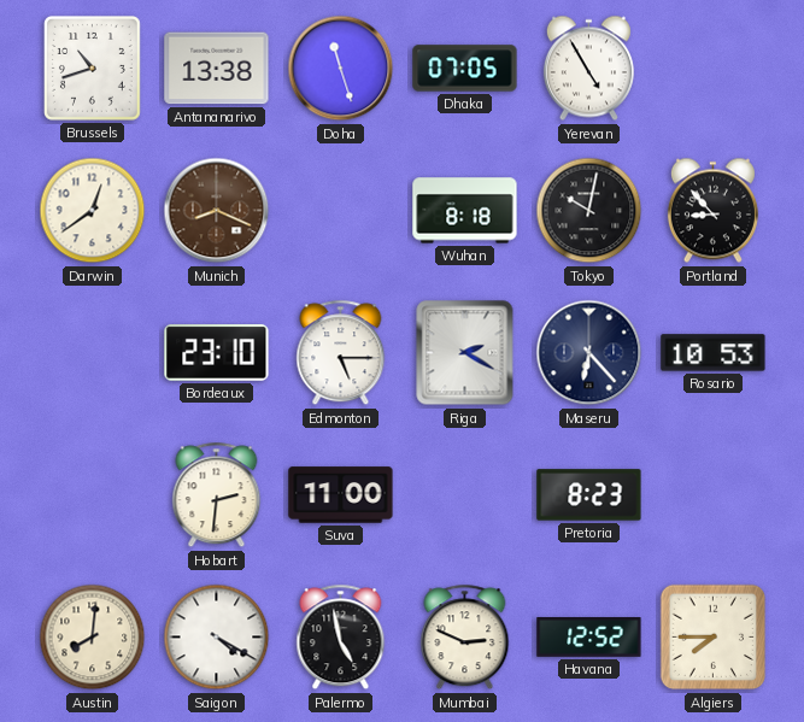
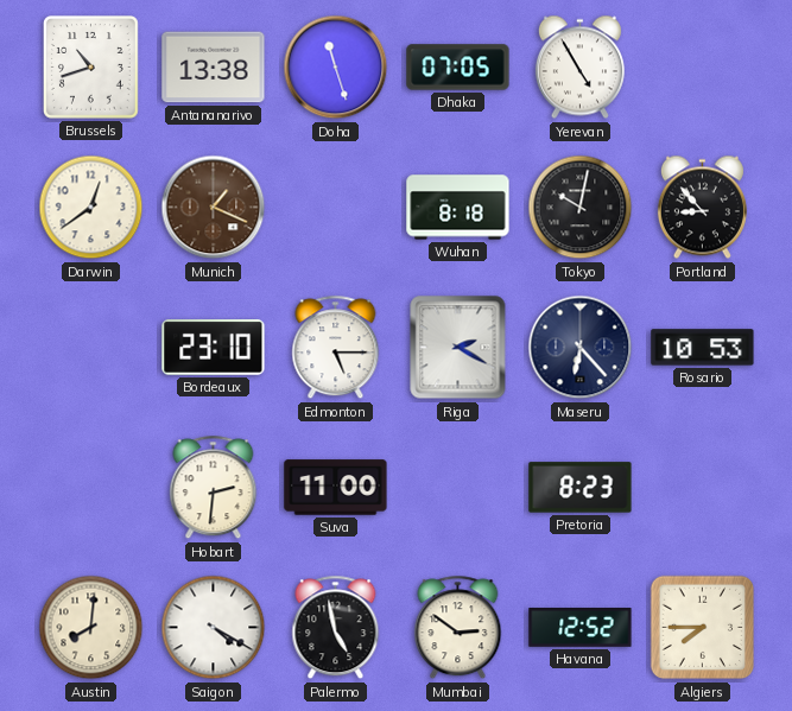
Munich: 8:19 -> 1:19 (214, 208)
Mumbai: 2:49 -> 2:51 (458, 628)
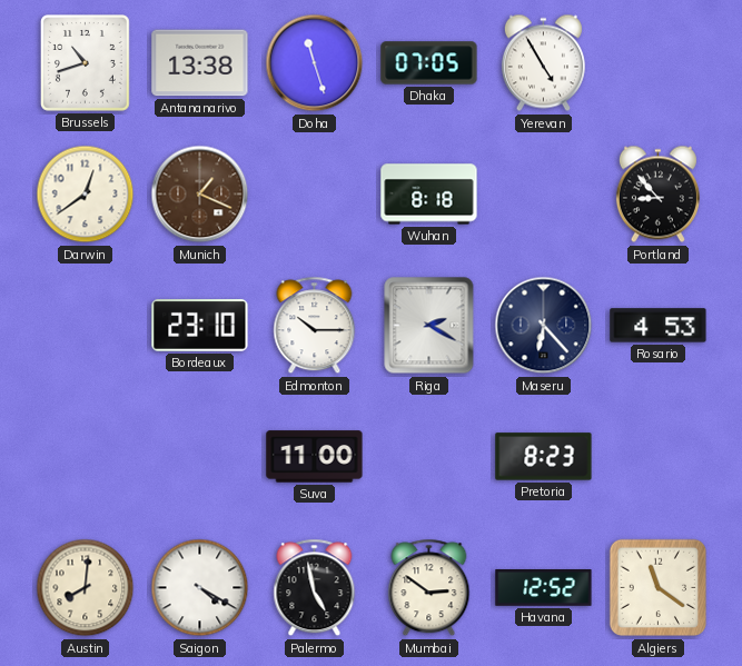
Tokyo: 10:02 -> none (581, 208)
Edmonton: 5:15 -> 10:15 (315, 326)
Rosario: 10:53 -> 4:53 (659, 326)
Hobart: 2:31 -> none (214, 488)
Algiers: 7:45 -> 11:21 (659, 588)
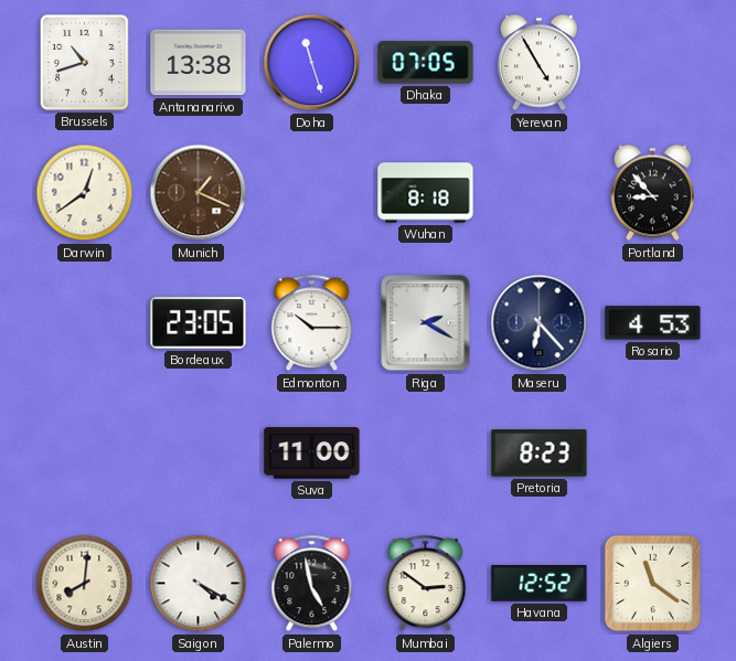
Bordeaux: 23:10 -> 23:05 (199, 323)
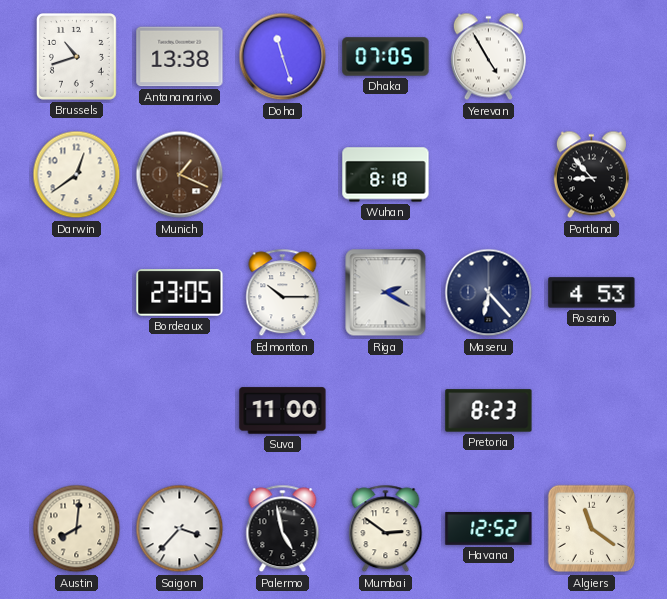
Saigon: 4:20 -> 3:37 (180, 529)
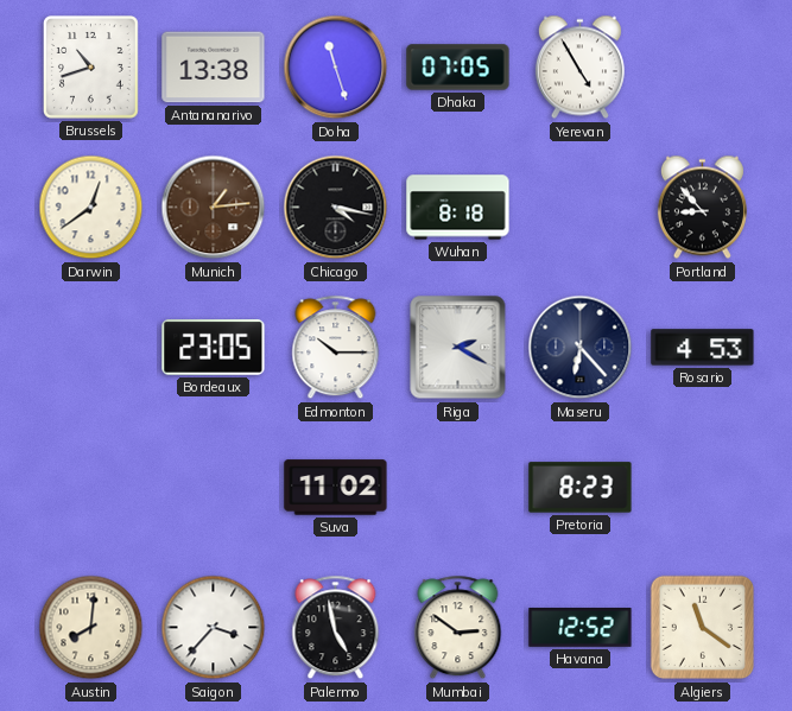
Munich: 1:19 -> 1:14 (214, 208)
Chicago: none -> 4:17 (336, 208)
Suva: 11:00 -> 11:02 (336, 488)
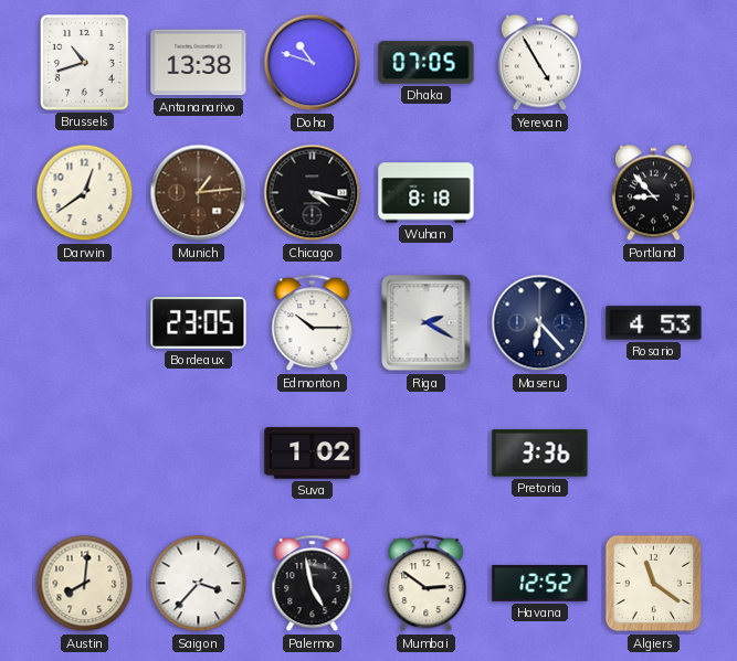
Doha: 11:27 -> 10:48 (313, 63)
Suva: 11:02 -> 1:02 (313, 454)
Pretoria: 8:23 -> 3:36 (540, 454)
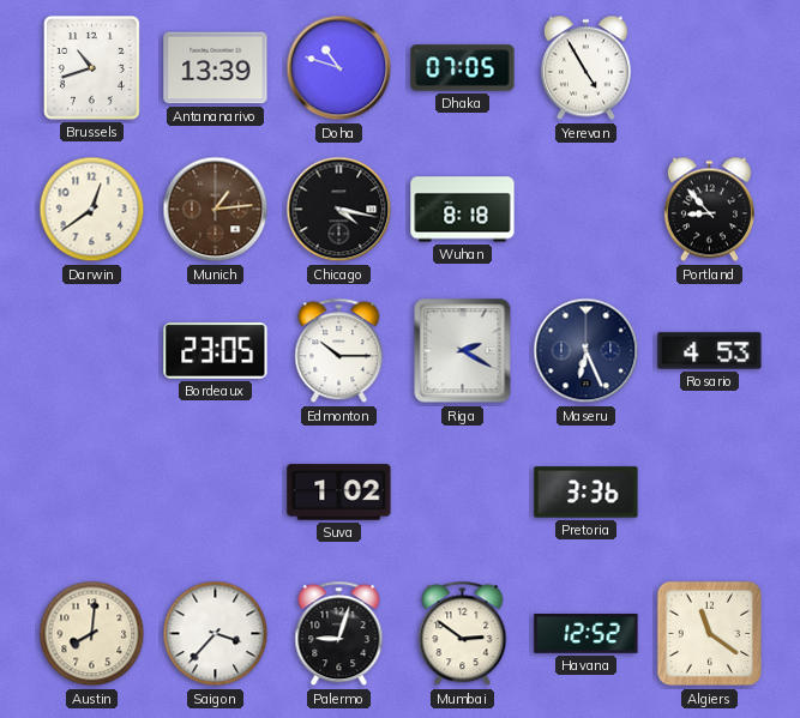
Antananarivo: 13:38 -> 13:39 (216, 68)
Maseru: 6:23 -> 6:26 (587, 351)
Palermo: 4:58 -> 9:03 (339, 634)
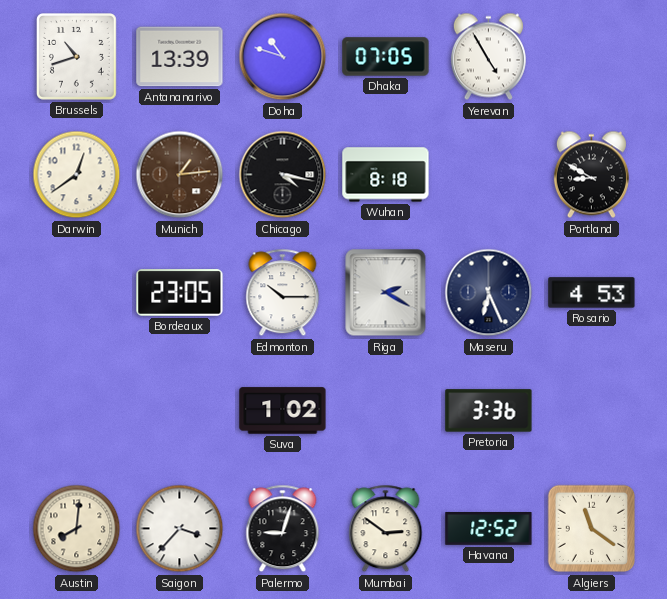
Portland: 8:53 -> 8:50 (591, 175)
